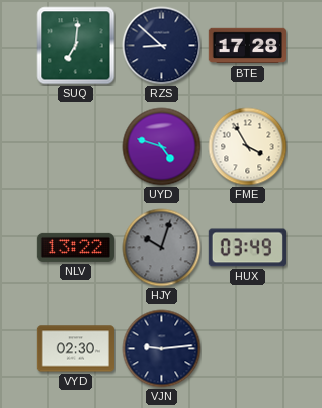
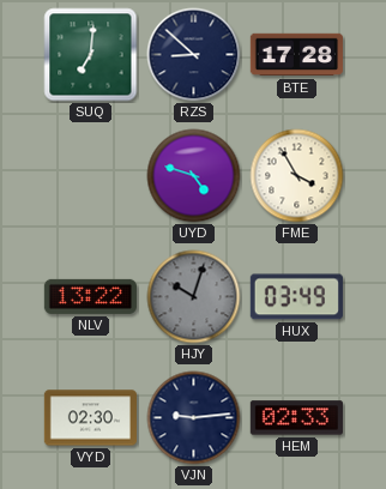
HEM: none -> 02:33 (296, 418)
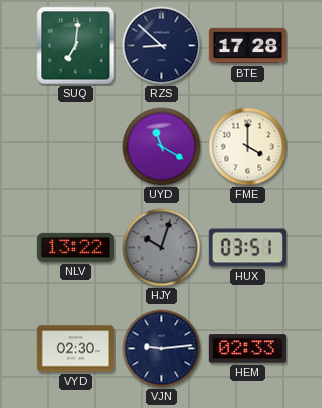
UYD: 4:48 -> 11:20 (162, 147)
FME: 3:55 -> 4:00 (248, 147)
HUX: 03:49 -> 03:51 (247, 248)
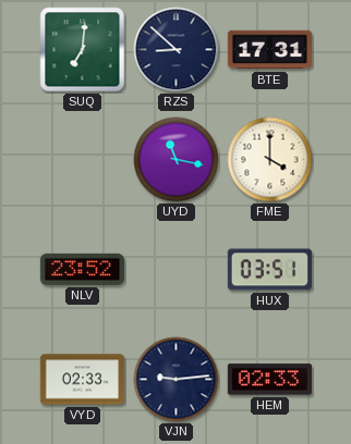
BTE: 17:28 -> 17:31 (269, 50)
UYD: 11:20 -> 11:17 (177, 160)
NLV: 13:22 -> 23:52 (82, 269)
HJY: 10:03 -> none (162, 248)
VYD: 02:30 -> 02:33 (82, 380)
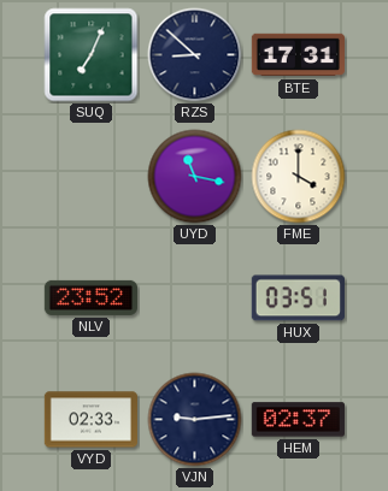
SUQ: 7:01 -> 7:04 (92, 55)
HEM: 02:33 -> 02:37 (298, 420)
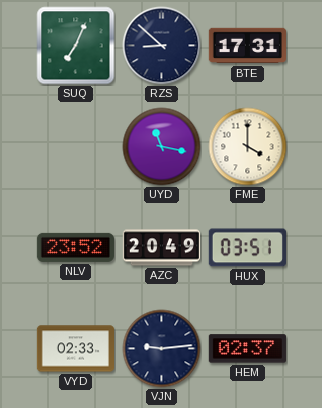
AZC: none -> 20:49 (161, 248)
